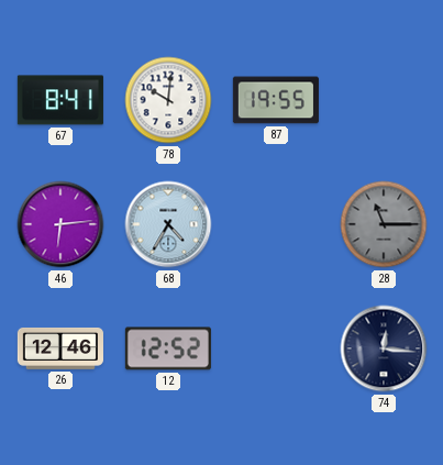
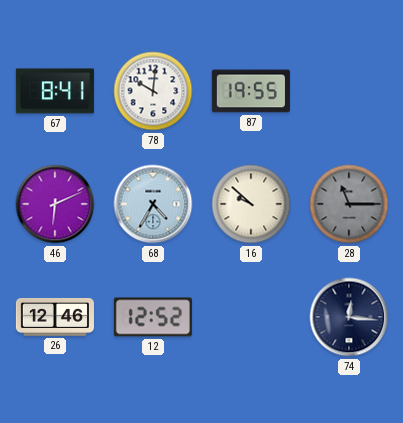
46: 6:14 -> 6:11 (55, 204)
16: none -> 9:52 (251, 204)
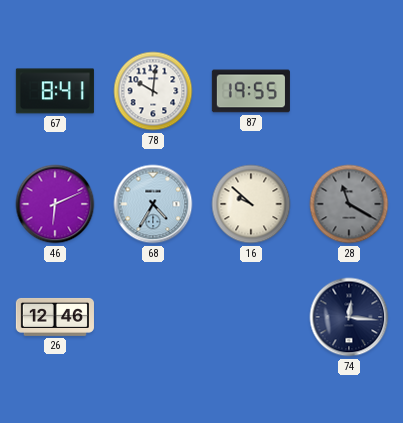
28: 11:15 -> 11:20 (349, 204)
12: 12:52 -> none (153, 317)
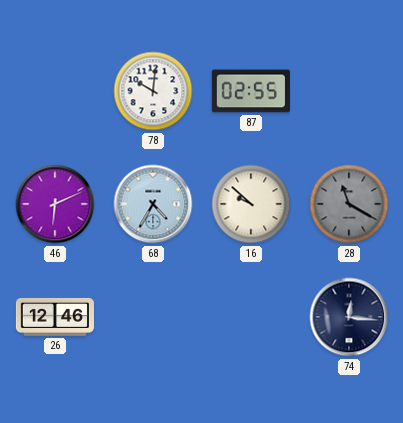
67: 8:41 -> none (55, 91)
87: 19:55 -> 02:55 (251, 91)
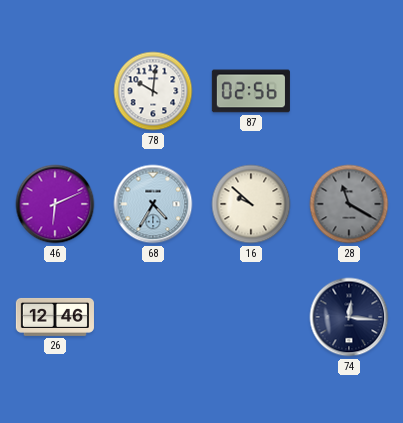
87: 02:55 -> 02:56 (251, 91)
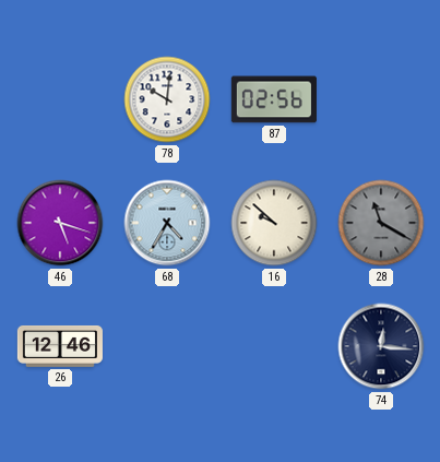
46: 6:11 -> 5:18 (60, 223)
